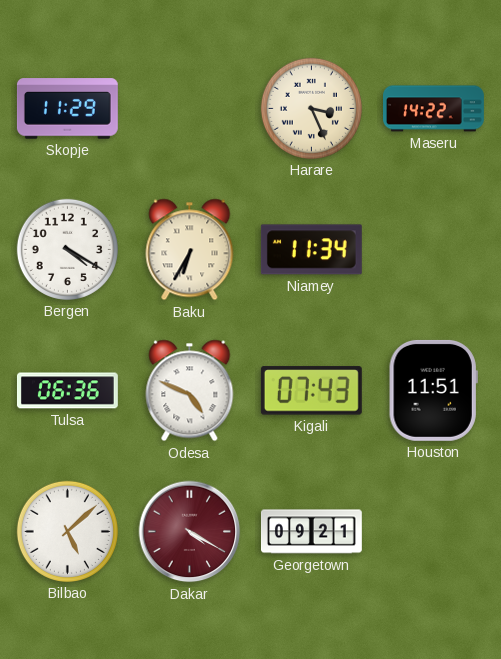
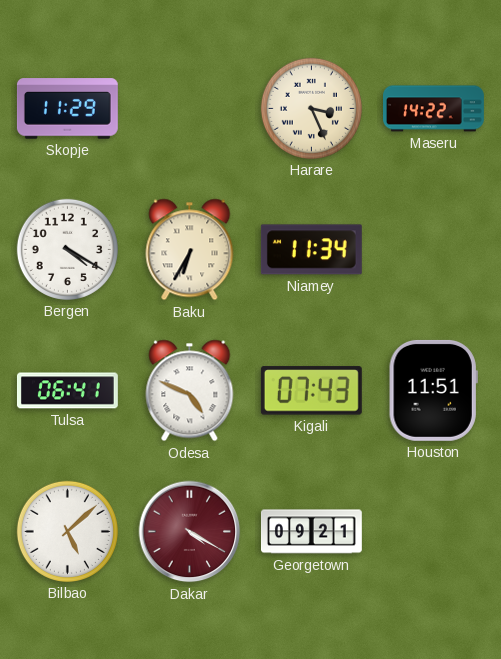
Tulsa: 06:36 -> 06:41 (67, 391)
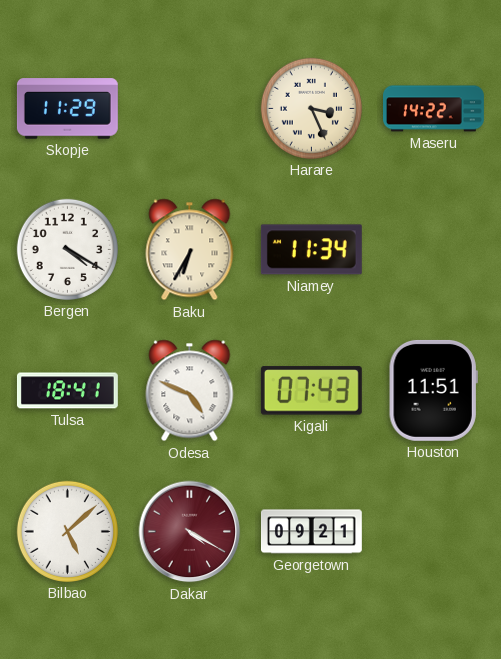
Tulsa: 06:41 -> 18:41 (67, 391)
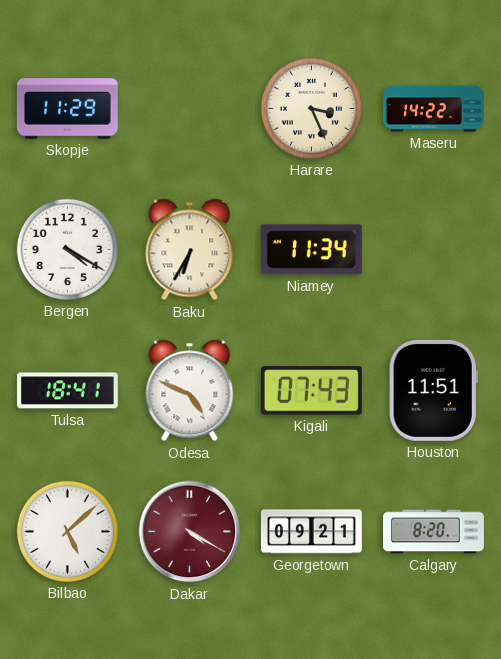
Calgary: none -> 8:20 (434, 532)
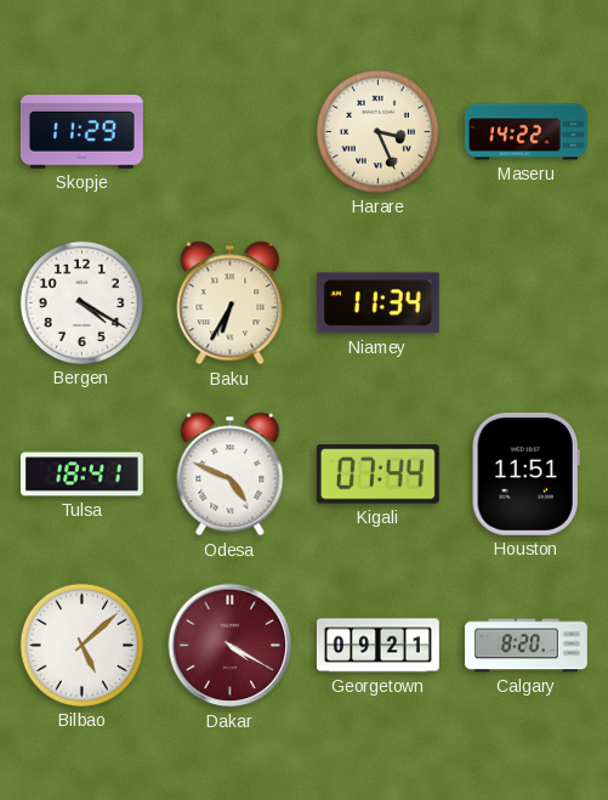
Kigali: 07:43 -> 07:44 (377, 475)
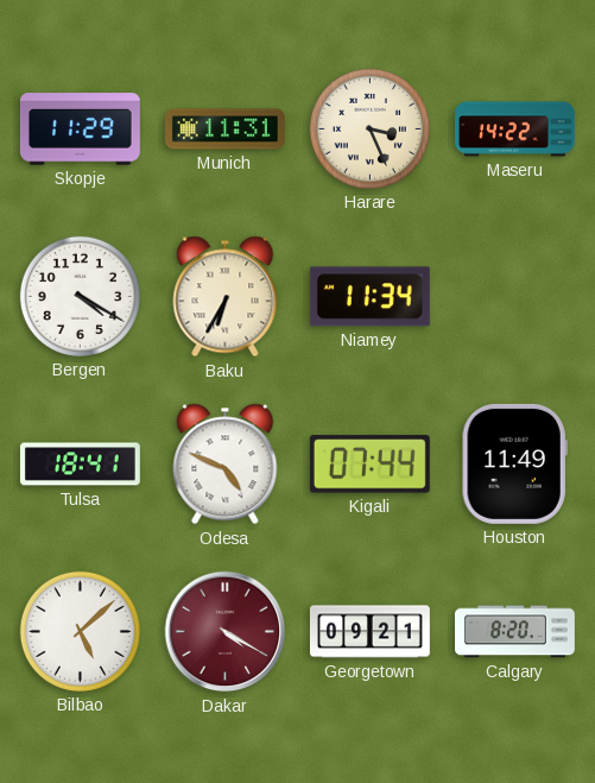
Munich: none -> 11:31 (224, 130)
Houston: 11:51 -> 11:49 (514, 463)
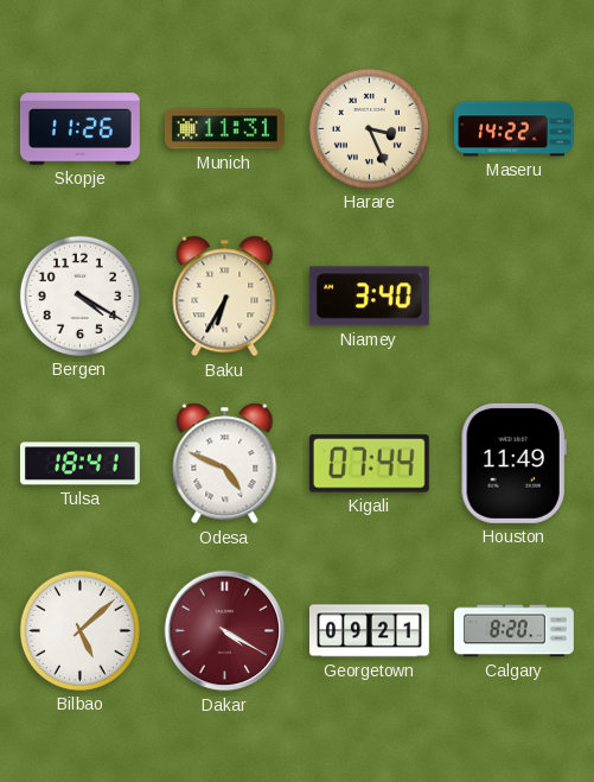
Skopje: 11:29 -> 11:26 (79, 129)
Niamey: 11:34 -> 3:40 (369, 297)
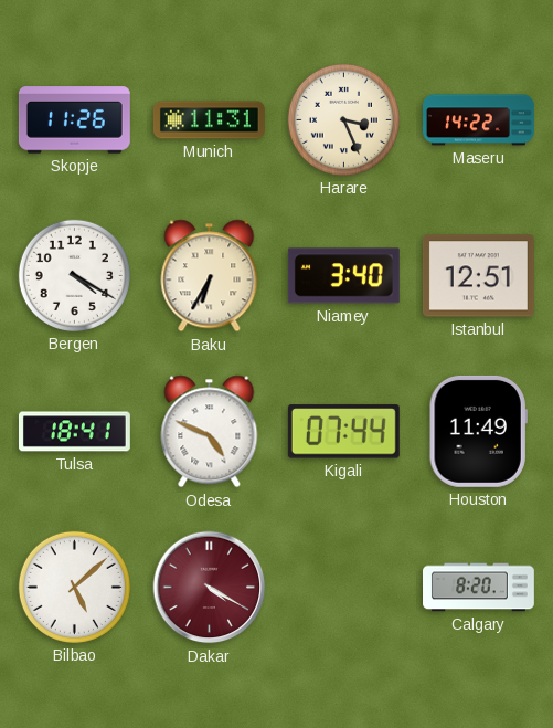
Istanbul: none -> 12:51 (478, 276)
Georgetown: 09:21 -> none (369, 631)
